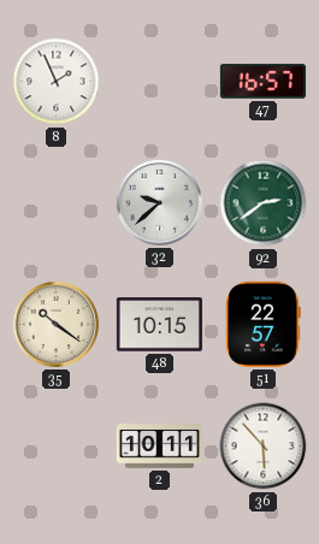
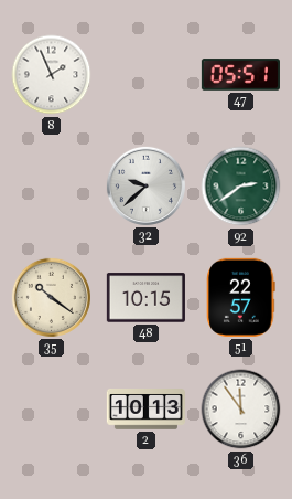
47: 16:57 -> 05:51 (240, 75)
2: 10:11 -> 10:13 (145, 410)
36: 5:53 -> 11:54 (241, 410)
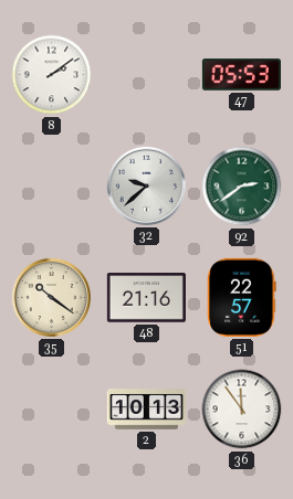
8: 1:56 -> 2:09 (52, 75)
47: 05:51 -> 05:53 (241, 75)
48: 10:15 -> 21:16 (146, 298)
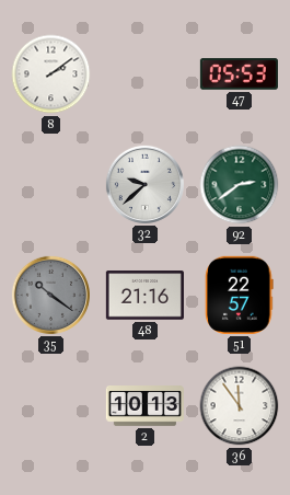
35 dial: cream -> grey (50, 295)
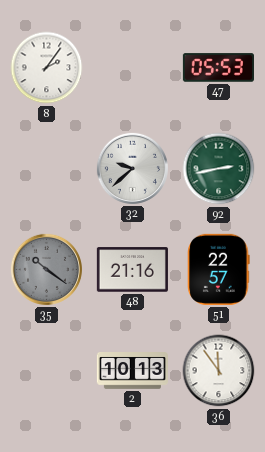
8: 2:09 -> 2:06 (47, 68)
92: 2:39 -> 2:43 (219, 169)
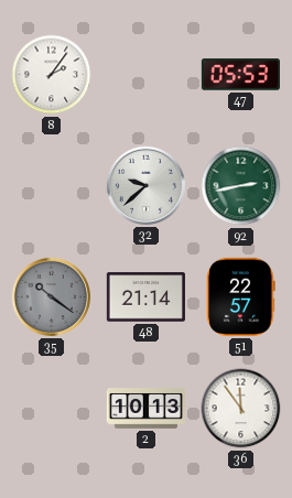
48: 21:16 -> 21:14 (145, 297)
